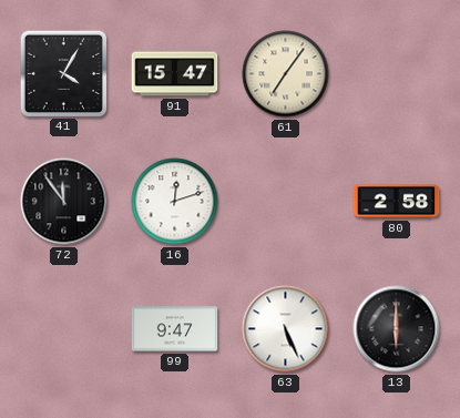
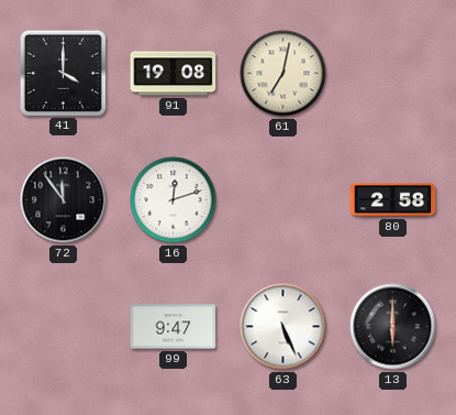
41: 4:05 -> 4:00 (63, 73)
91: 15:47 -> 19:08 (174, 74)
61: 7:06 -> 7:02 (283, 74)
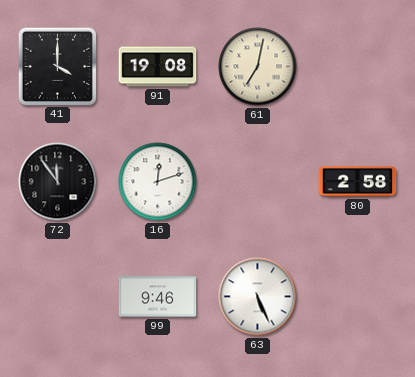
99: 9:47 -> 9:46 (158, 297)
13: 6:00 -> none (393, 327)
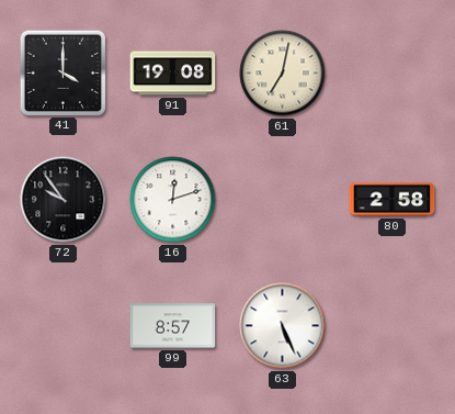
72: 11:54 -> 9:54 (64, 200)
99: 9:46 -> 8:57 (173, 326)
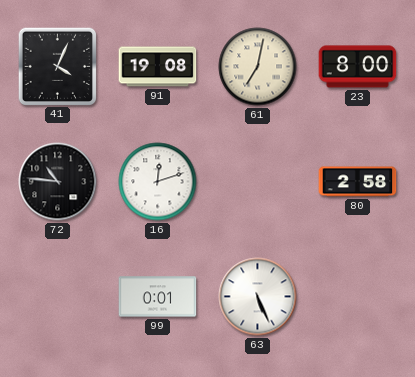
41: 4:00 -> 4:04 (57, 66)
23: none -> 8:00 (358, 67)
72: 9:54 -> 10:46 (58, 182)
99: 8:57 -> 0:01 (158, 297)
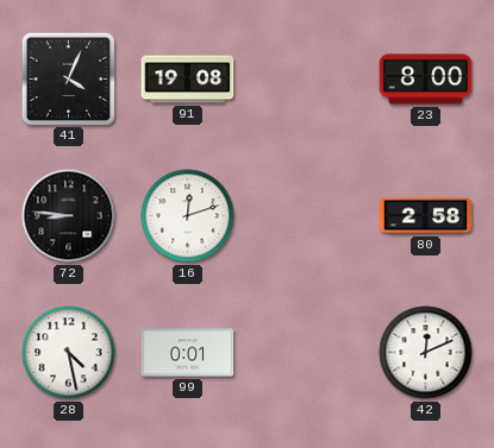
61: 7:02 -> none (258, 67)
72: 10:46 -> 8:46 (69, 216)
28: none -> 4:28 (69, 353)
63: 5:26 -> none (258, 297)
42: none -> 12:11 (426, 353)
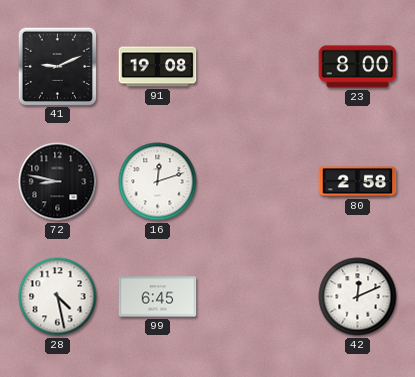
41: 4:04 -> 9:11 (57, 66)
72: 8:46 -> 8:47 (58, 182)
99: 0:01 -> 6:45 (158, 297)
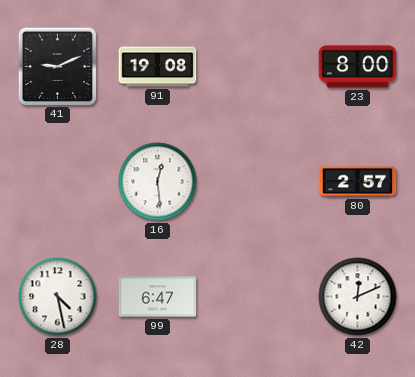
72: 8:47 -> none (58, 182)
16: 12:12 -> 12:29 (158, 182)
80: 2:58 -> 2:57 (358, 182)
99: 6:45 -> 6:47 (158, 297)
